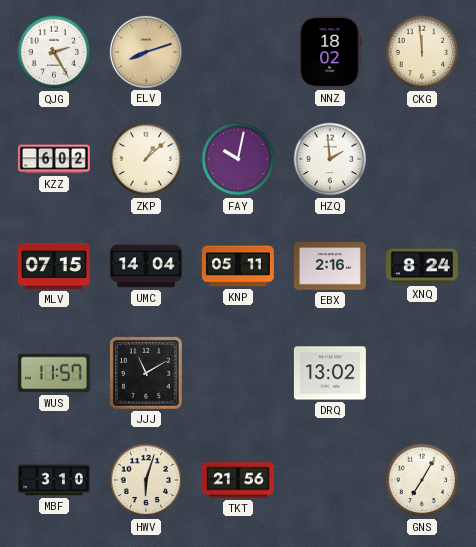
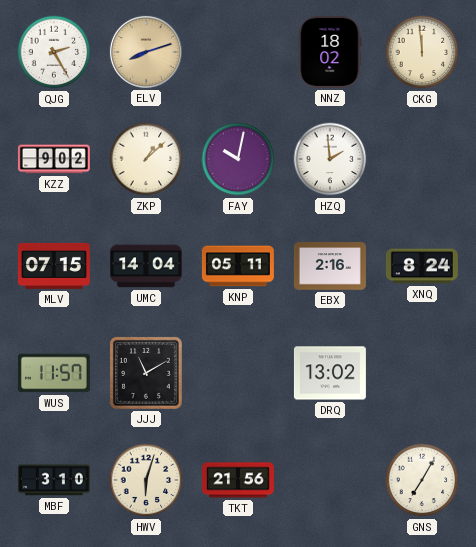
KZZ: 6:02 -> 9:02 (54, 159)
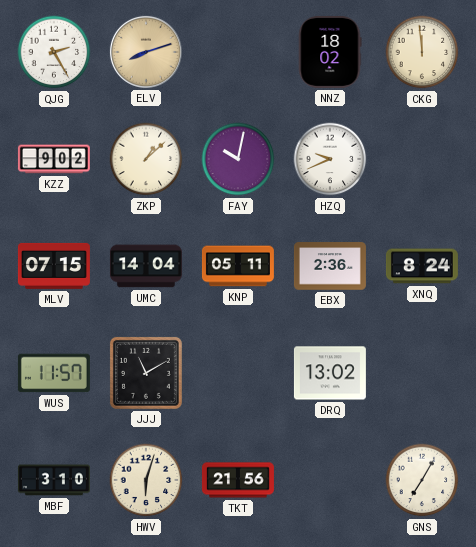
HZQ: 1:59 -> 9:41 (330, 159)
EBX: 2:16 -> 2:36 (330, 266)
